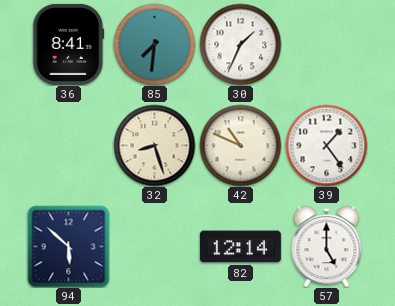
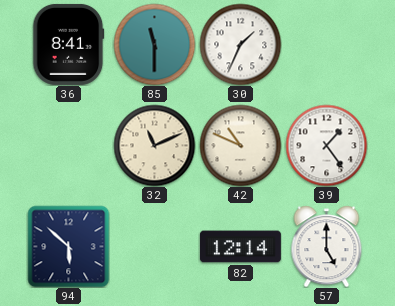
85: 7:31 -> 11:30 (154, 44)
32: 8:27 -> 11:11 (154, 145)
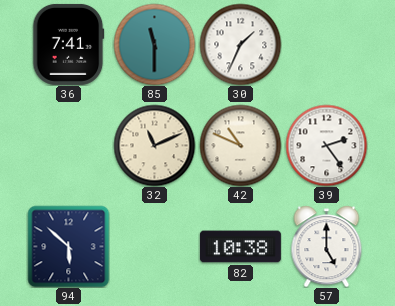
36: 8:41 -> 7:41 (69, 44)
39: 1:24 -> 2:24 (326, 145)
82: 12:14 -> 10:38 (240, 247)
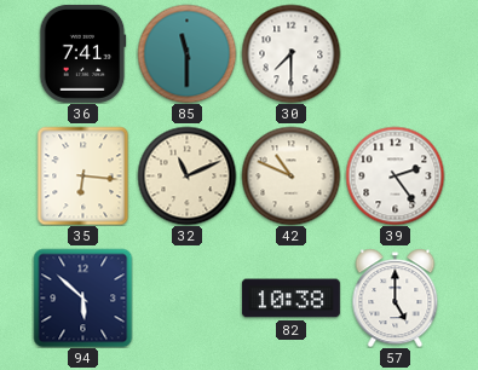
30: 1:34 -> 7:30 (290, 53)
35: none -> 6:16 (83, 175)
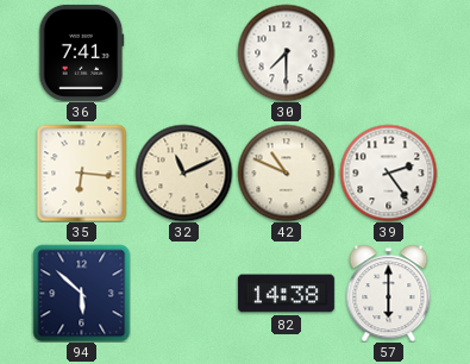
85: 11:30 -> none (186, 53)
82: 10:38 -> 14:38 (286, 294)
57: 5:00 -> 6:00 (389, 293)
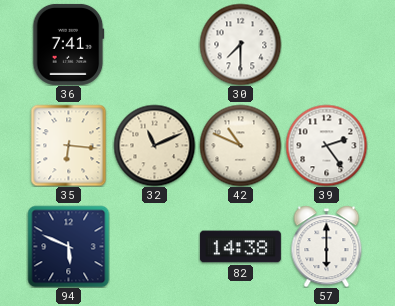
94: 5:52 -> 5:49 (68, 246)
